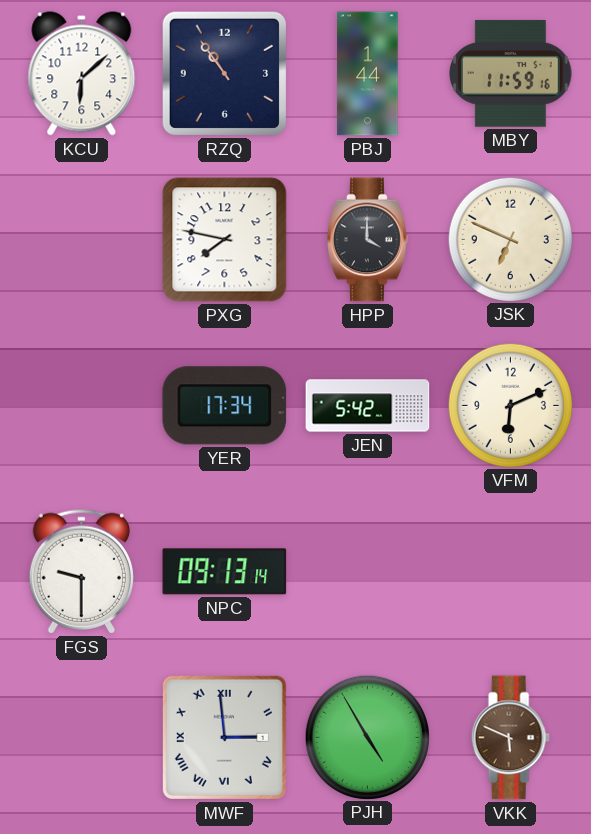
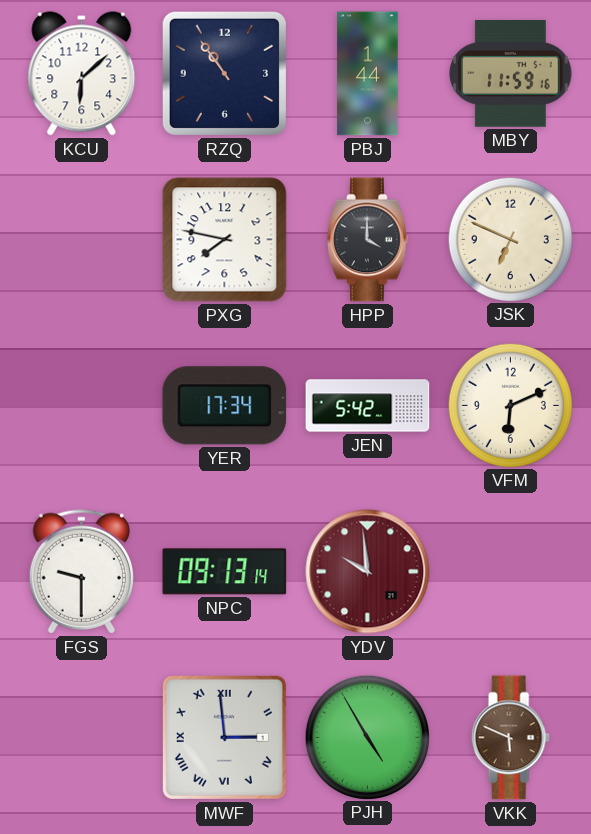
YDV: none -> 9:59 (368, 572)
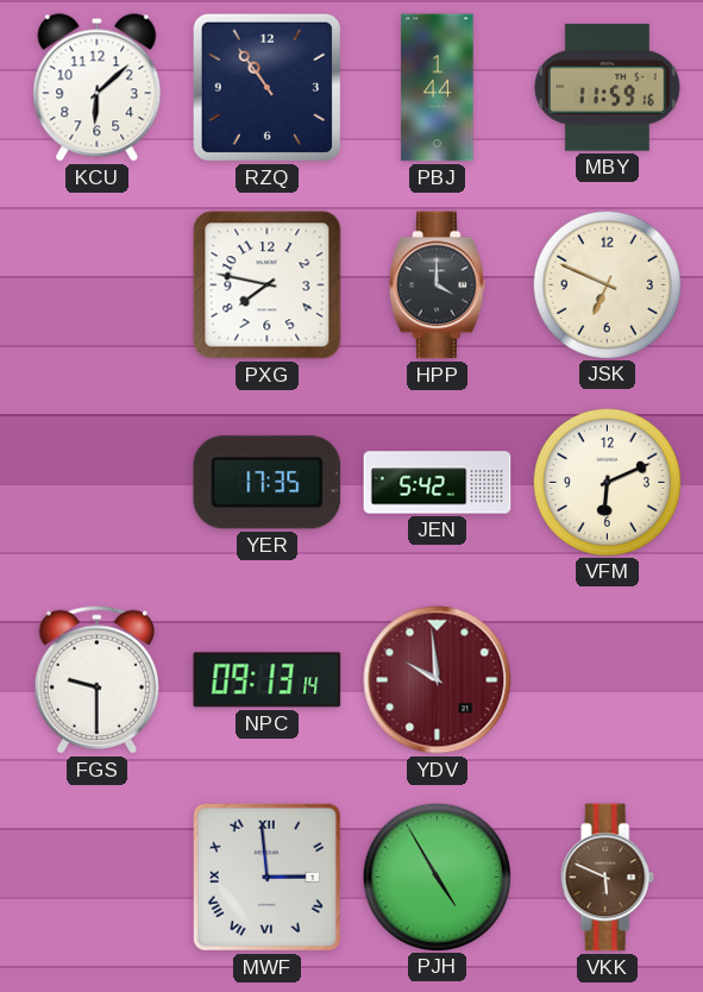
YER: 17:34 -> 17:35 (268, 483)
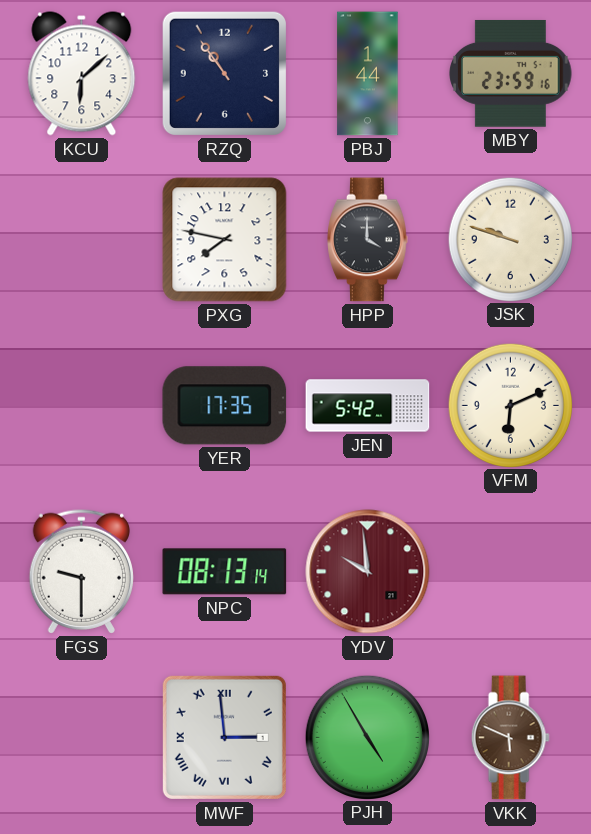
MBY: 11:59 -> 23:59 (511, 73)
JSK: 6:49 -> 9:48 (510, 239)
NPC: 09:13 -> 08:13 (225, 572)
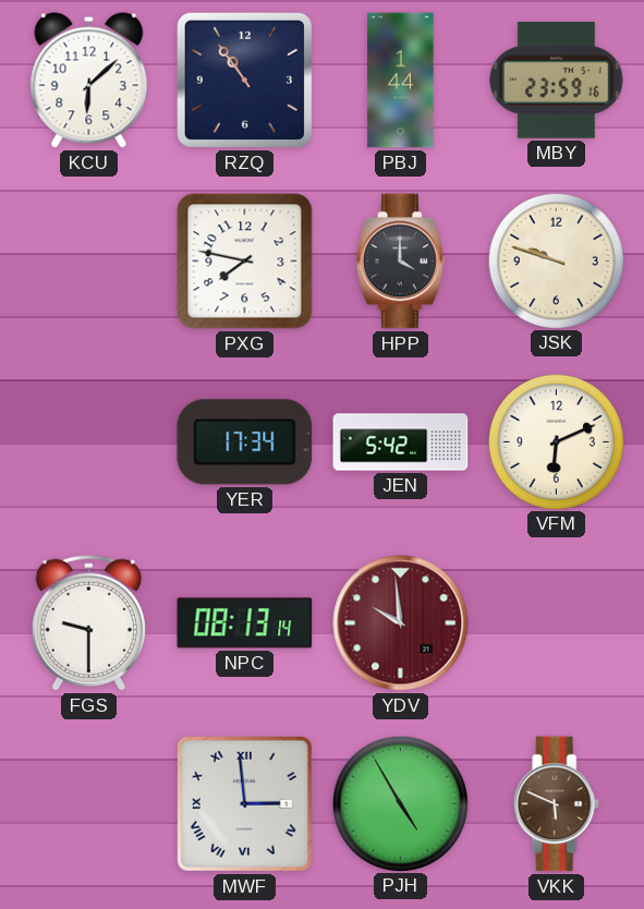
YER: 17:35 -> 17:34 (245, 443)
